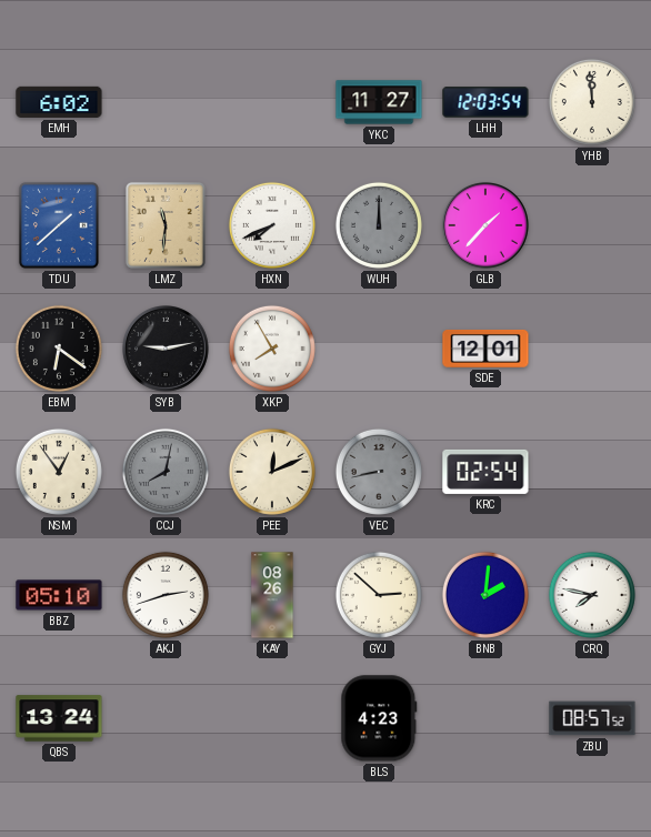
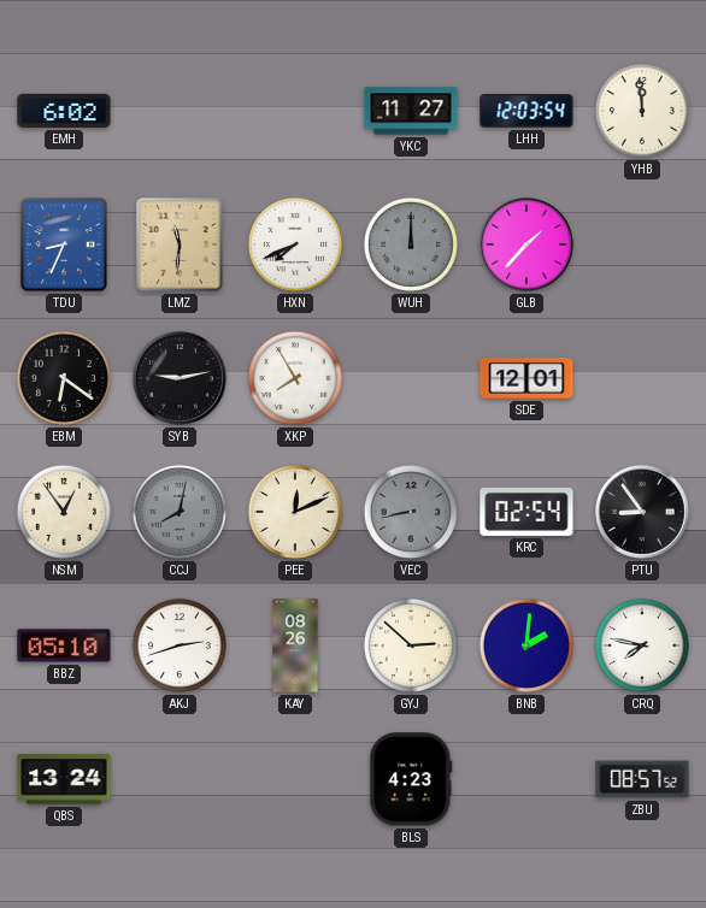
TDU: 1:38 -> 8:34 (64, 244)
PTU: none -> 8:54 (642, 512)
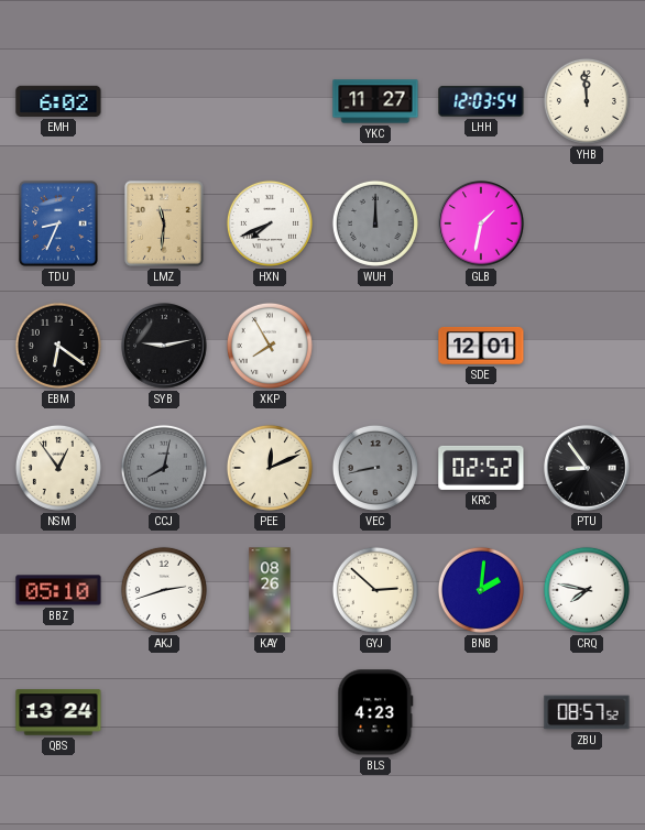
GLB: 1:37 -> 1:32 (481, 223)
KRC: 02:54 -> 02:52 (481, 468)
